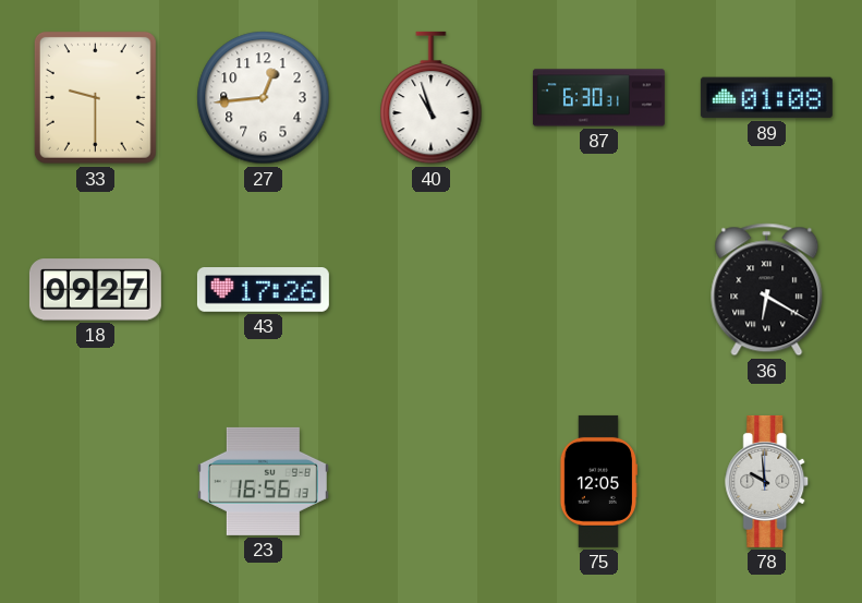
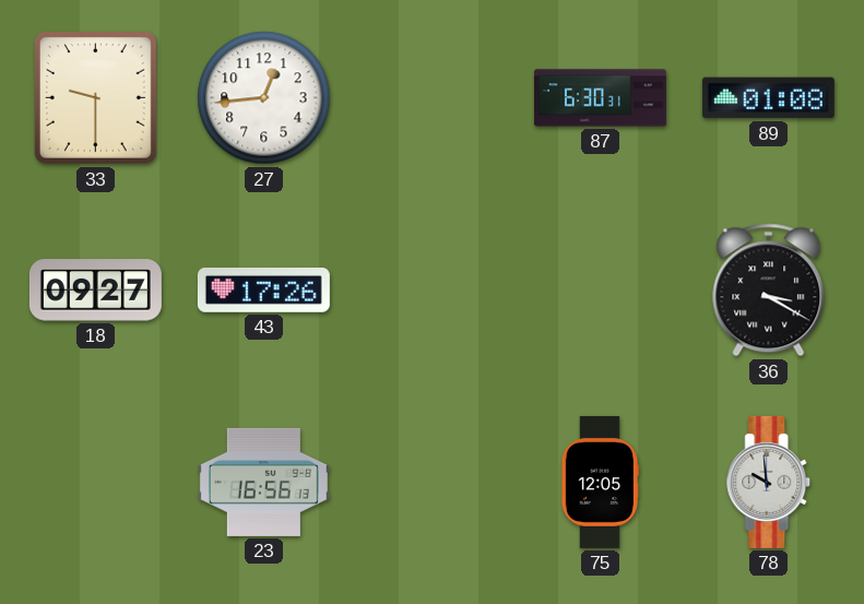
40: 10:57 -> none (432, 98)
36: 6:20 -> 3:20 (769, 291)
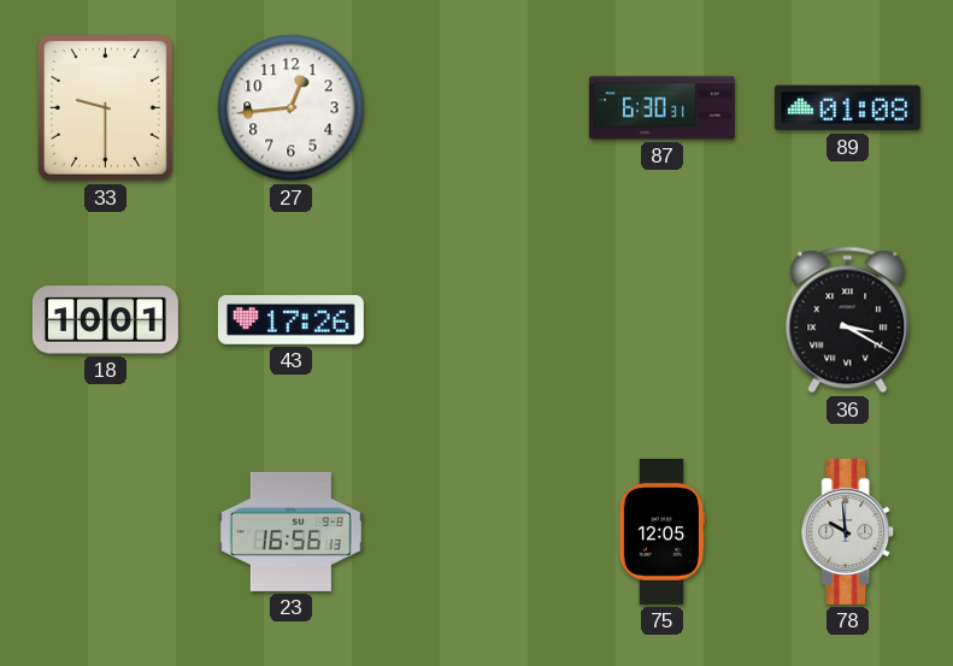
18: 09:27 -> 10:01 (105, 320)
